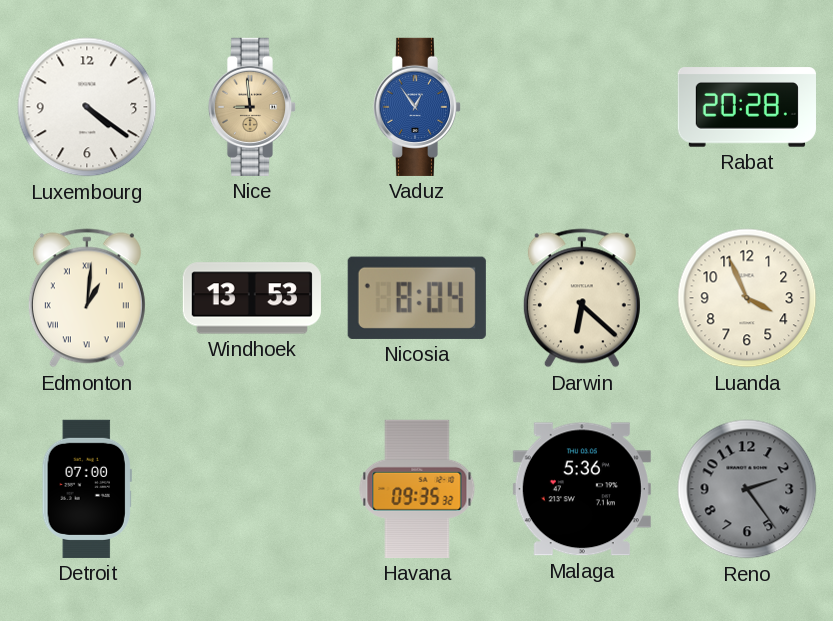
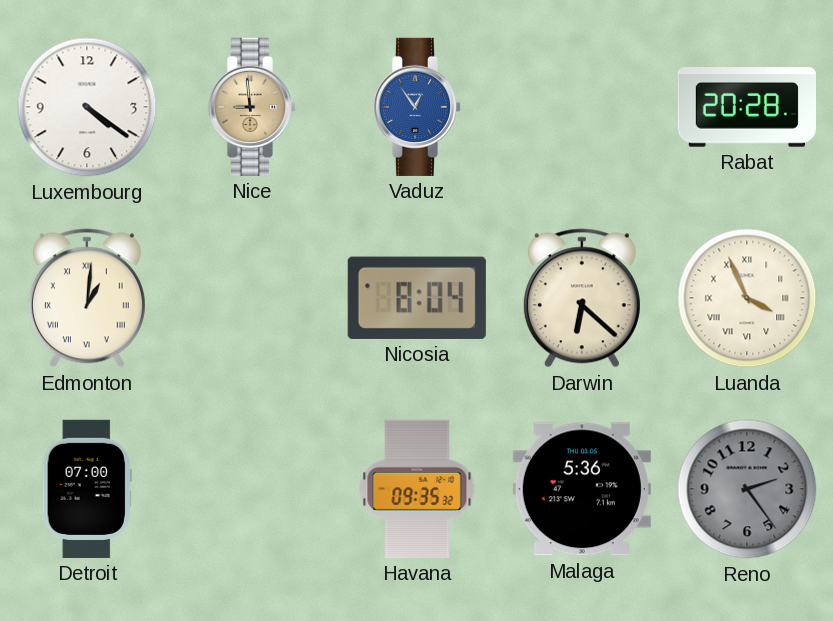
Windhoek: 13:53 -> none (252, 298)
Luanda numerals: Arabic -> Roman (747, 298)
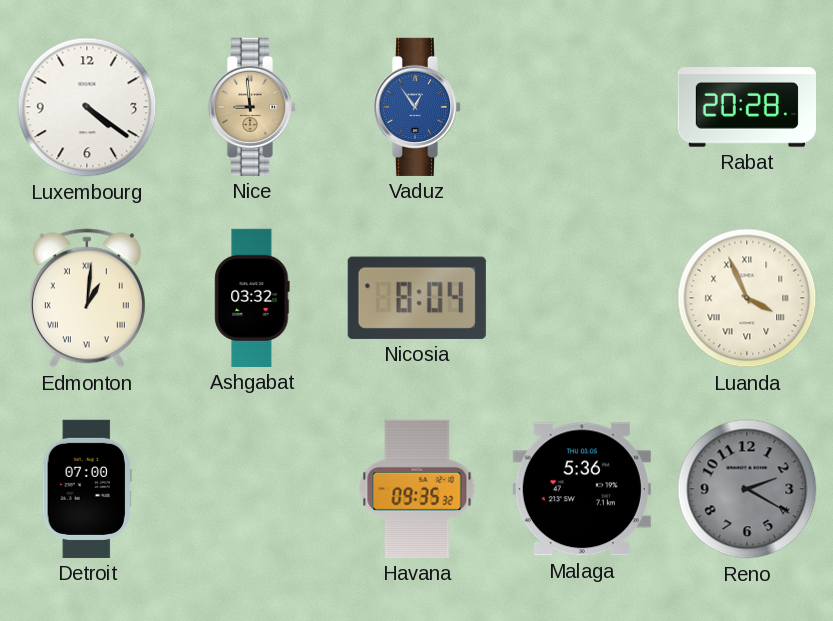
Ashgabat: none -> 03:32 (252, 298)
Darwin: 6:22 -> none (582, 298)
Reno: 2:24 -> 2:20 (747, 489)
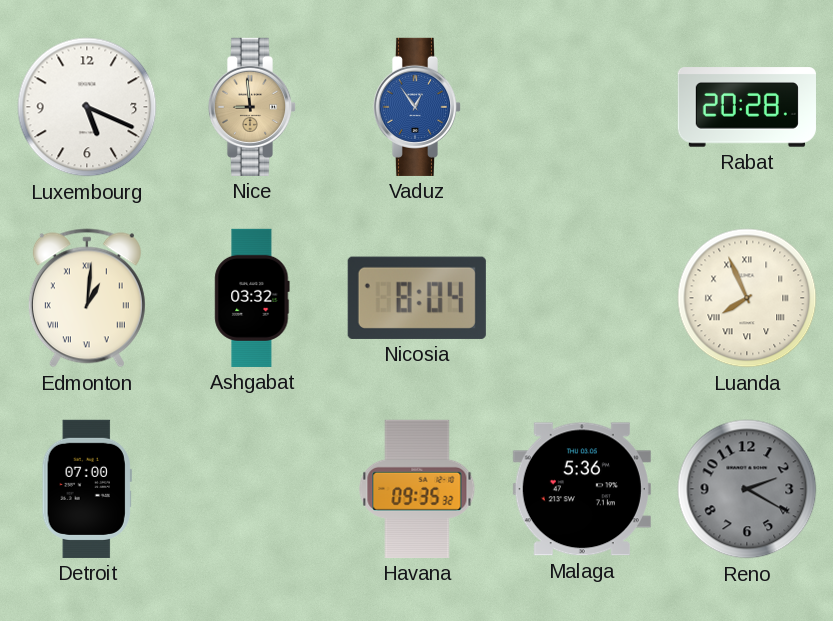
Luxembourg: 4:21 -> 5:19 (87, 107)
Luanda: 3:56 -> 7:56 (747, 298)
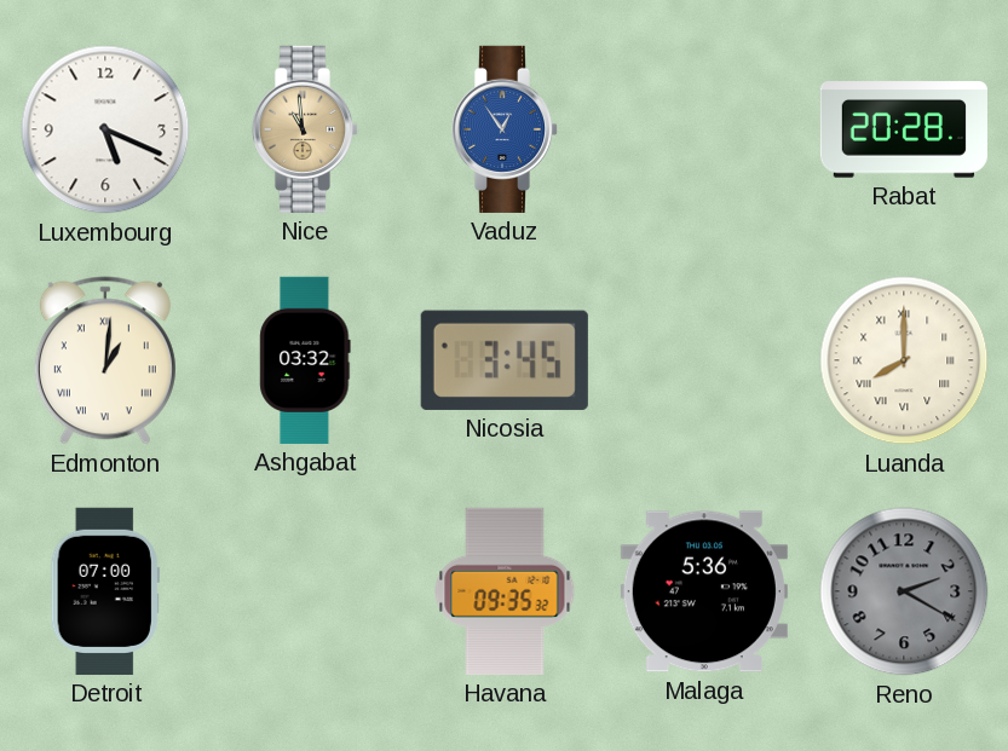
Nice: 8:59 -> 10:59 (305, 129)
Nicosia: 8:04 -> 3:45 (505, 360)
Luanda: 7:56 -> 8:00 (904, 360)
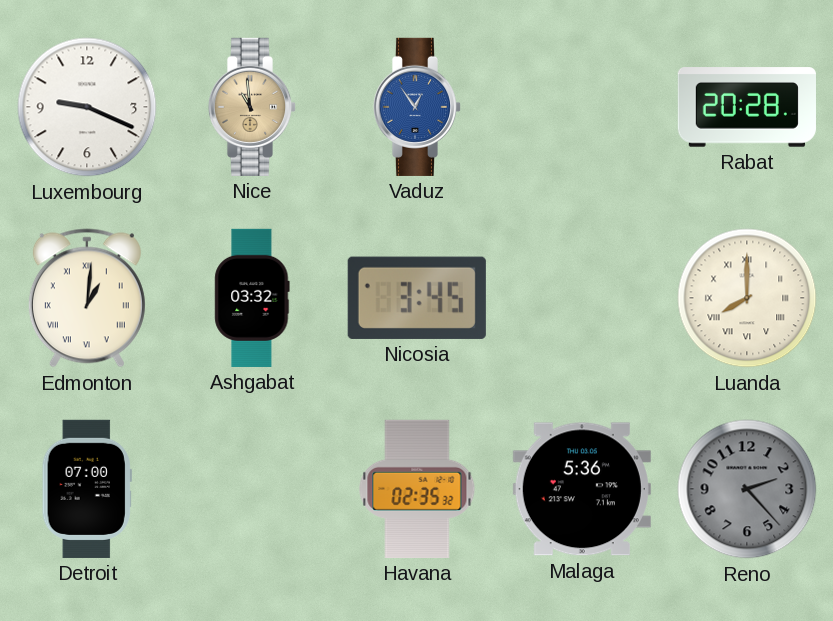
Luxembourg: 5:19 -> 9:19 (87, 107)
Havana: 09:35 -> 02:35 (417, 489)
Reno: 2:20 -> 2:23 (747, 489)
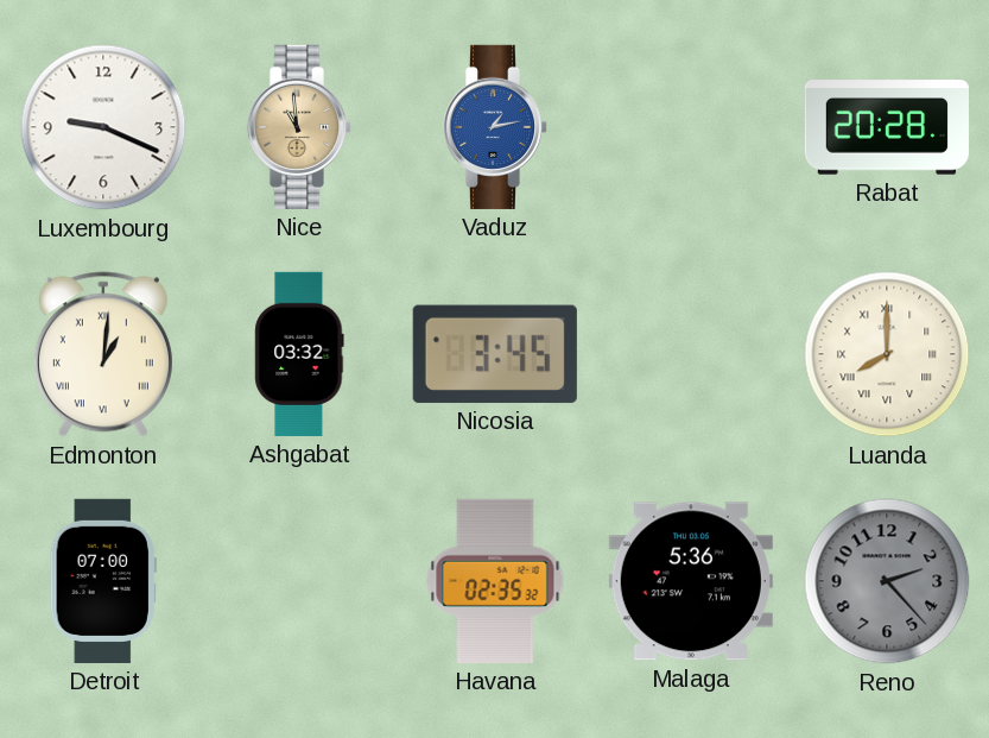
Vaduz: 12:54 -> 1:13 (495, 127)
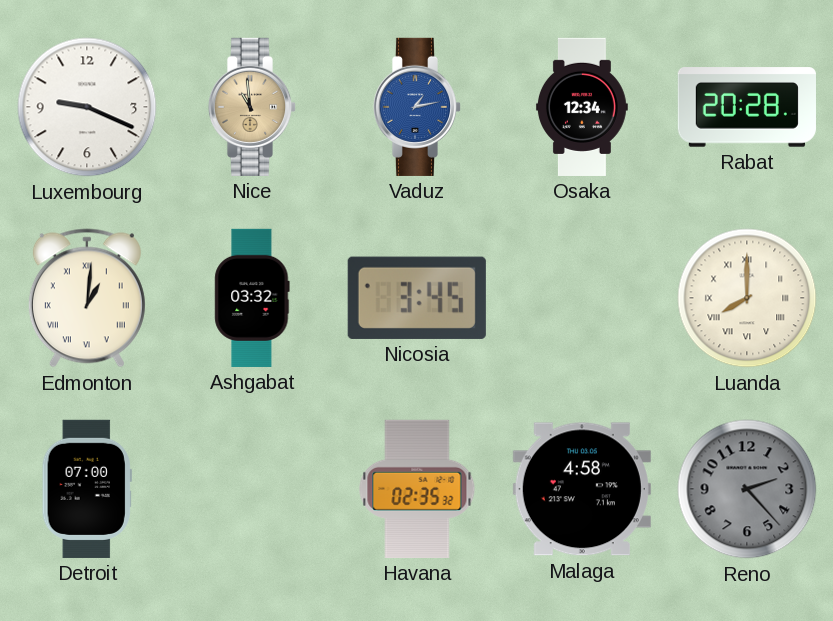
Osaka: none -> 12:34 (582, 107)
Malaga: 5:36 -> 4:58 (582, 489)
